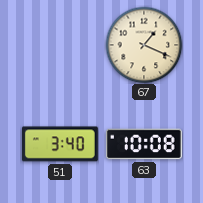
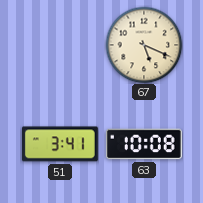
67: 1:19 -> 5:19 (144, 45)
51: 3:40 -> 3:41 (60, 144)
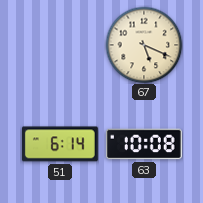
51: 3:41 -> 6:14 (60, 144)
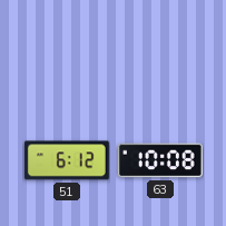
67: 5:19 -> none (144, 45)
51: 6:14 -> 6:12 (67, 160)
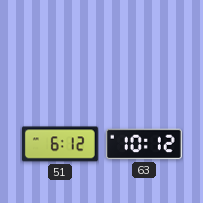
63: 10:08 -> 10:12 (144, 144)
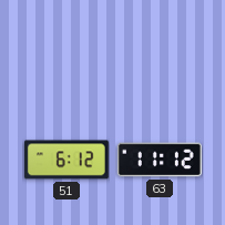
63: 10:12 -> 11:12 (160, 160)
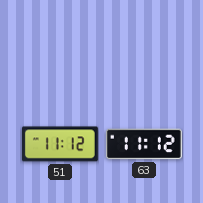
51: 6:12 -> 11:12 (60, 144)
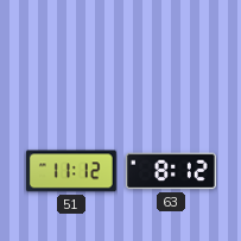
63: 11:12 -> 8:12 (171, 171)
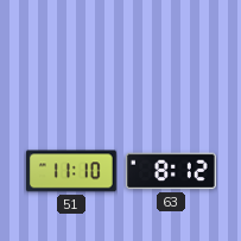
51: 11:12 -> 11:10 (71, 171)
